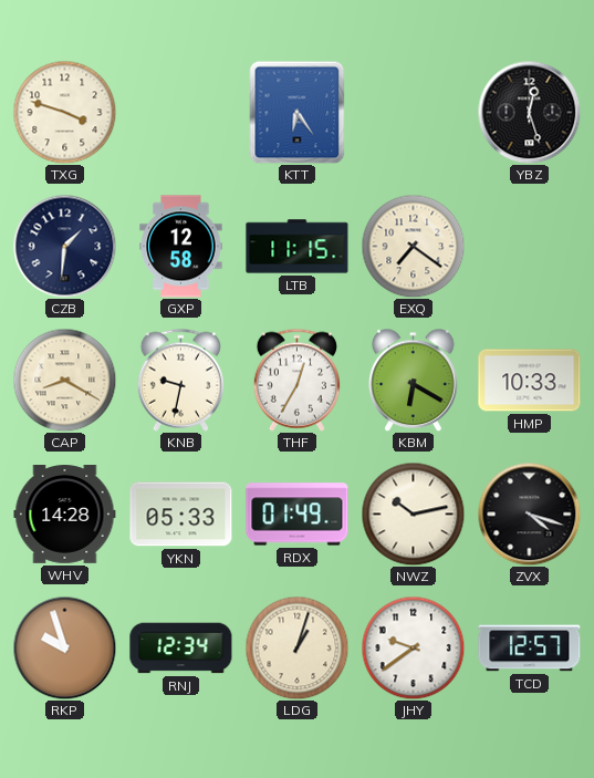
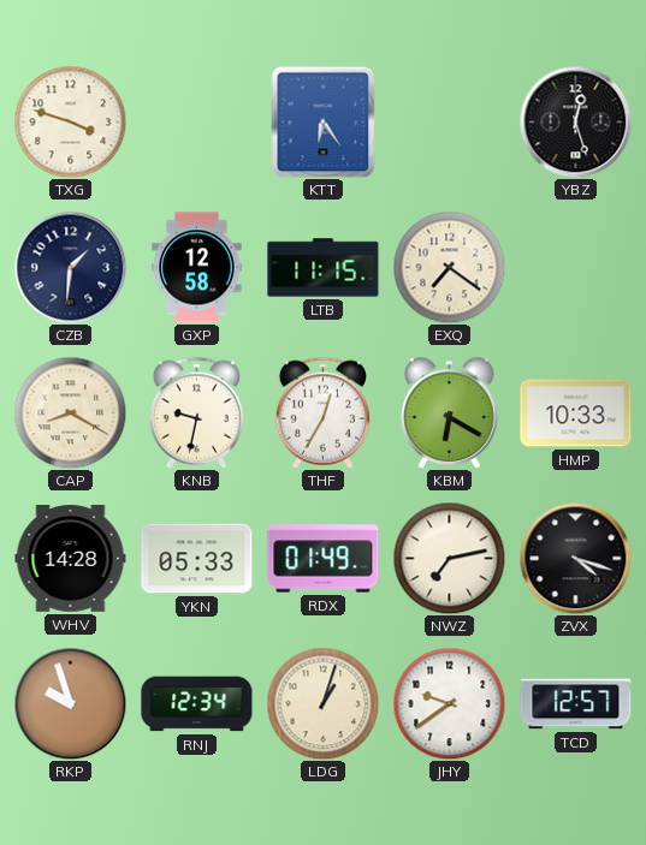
NWZ: 10:13 -> 7:13 (449, 558)
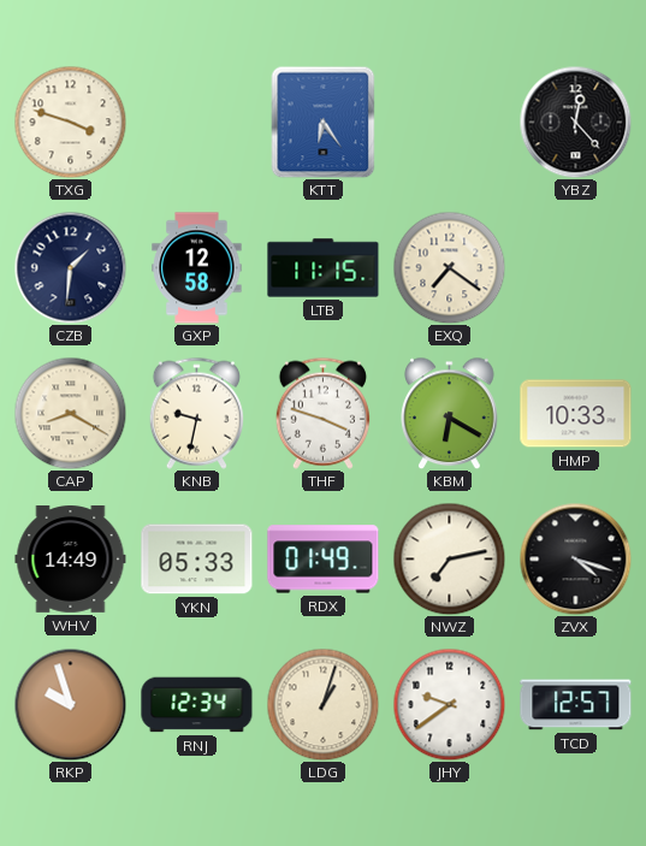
YBZ: 12:27 -> 12:23 (575, 122)
THF: 12:35 -> 3:48 (322, 413)
WHV: 14:28 -> 14:49 (71, 560)
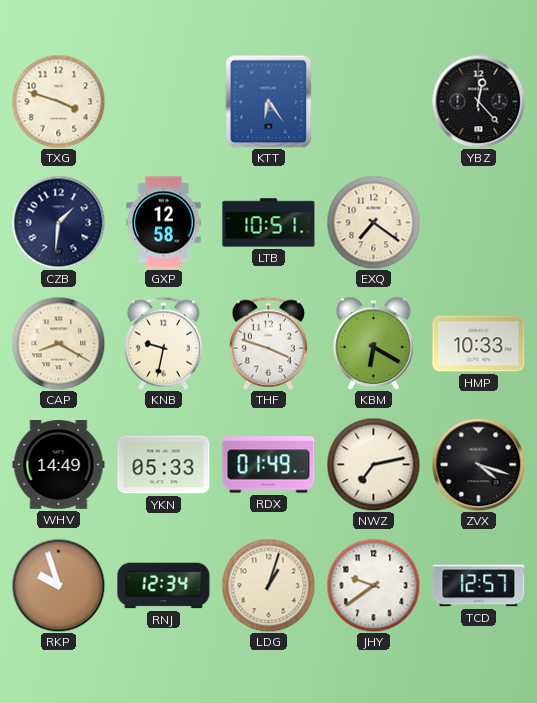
LTB: 11:15 -> 10:51 (269, 223)
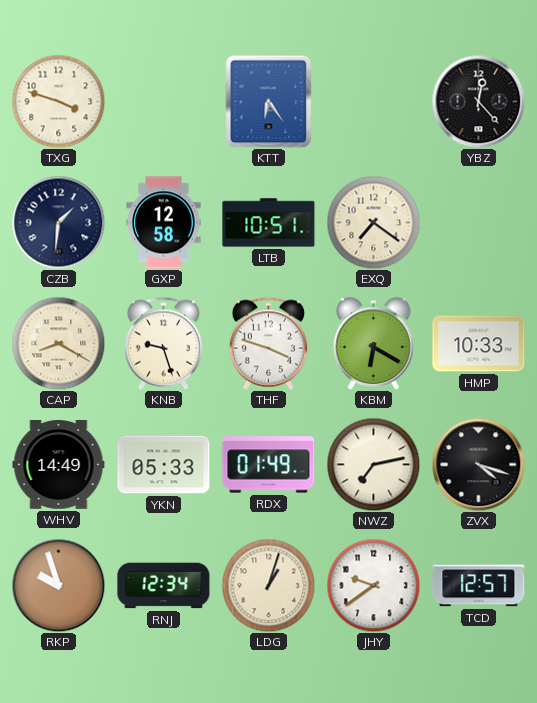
KNB: 9:32 -> 9:27 (163, 343)
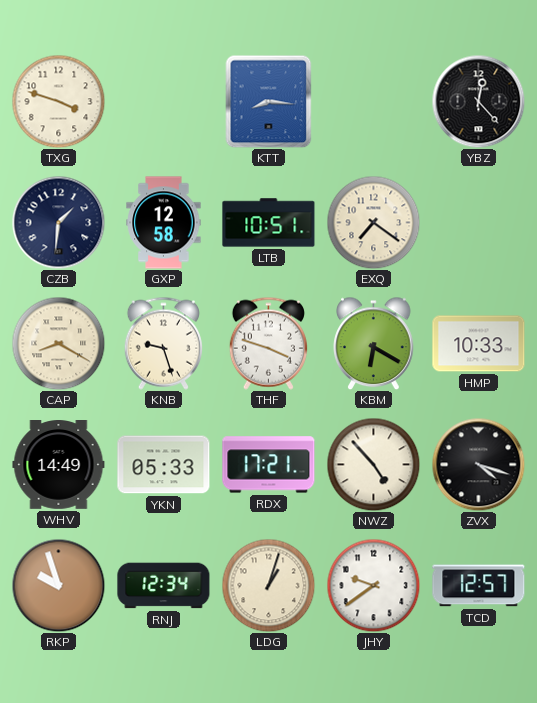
KTT: 6:24 -> 8:16 (269, 101)
RDX: 01:49 -> 17:21 (269, 465)
NWZ: 7:13 -> 4:53 (373, 464)
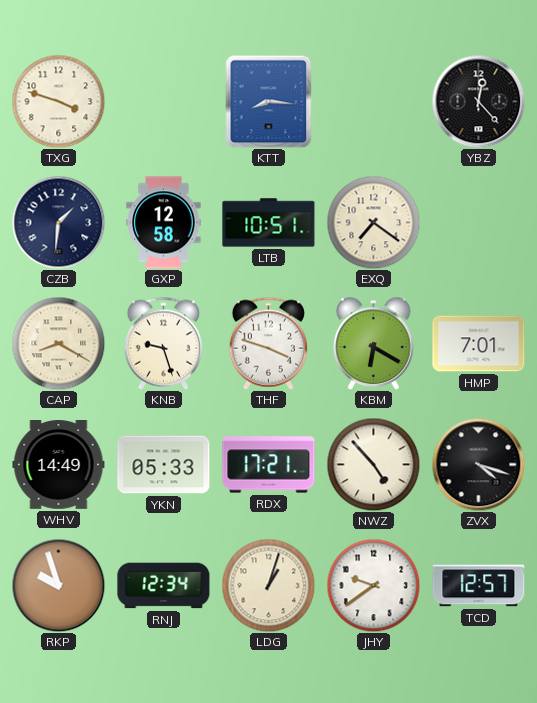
HMP: 10:33 -> 7:01 (479, 344)
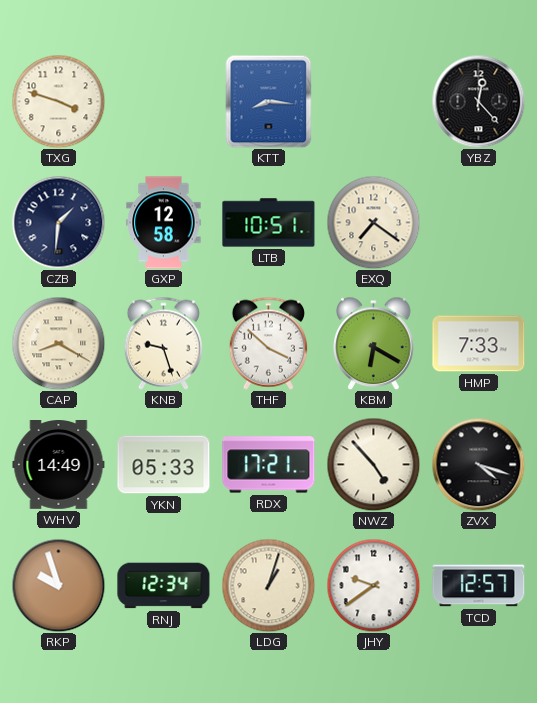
THF: 3:48 -> 3:52 (268, 343)
HMP: 7:01 -> 7:33 (479, 344)
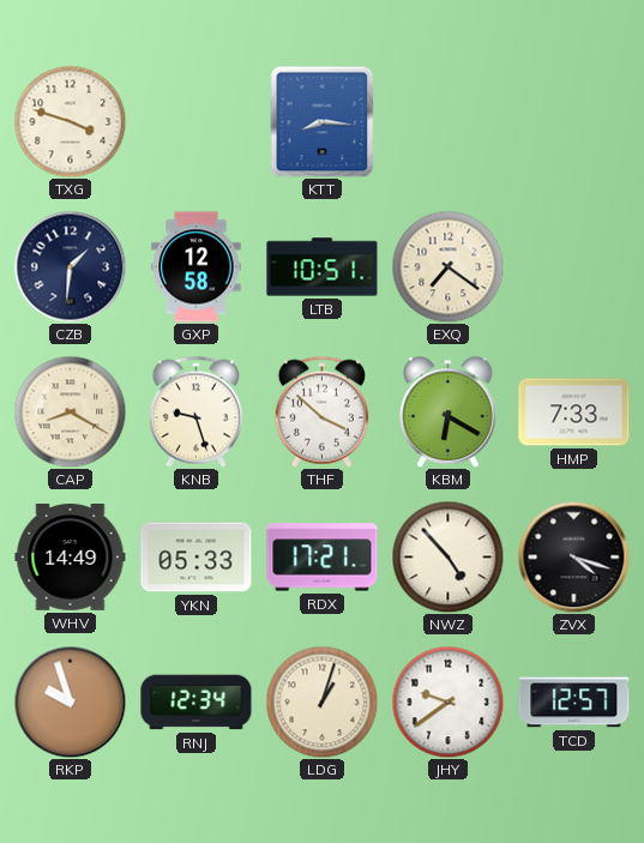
YBZ: 12:23 -> none (478, 101)
